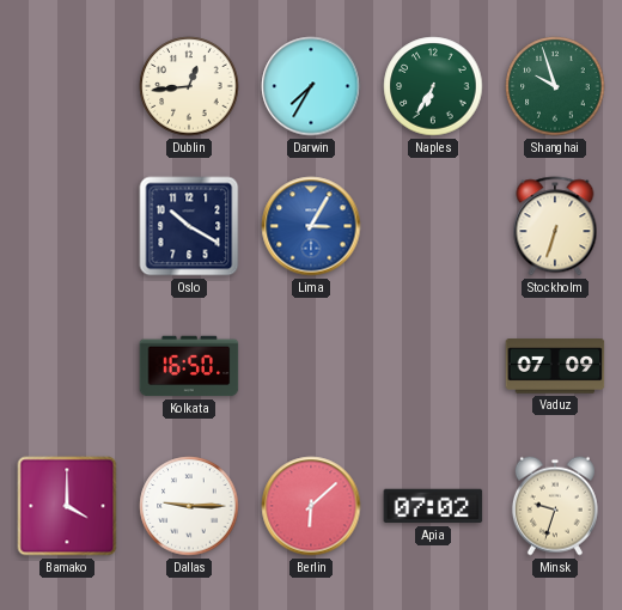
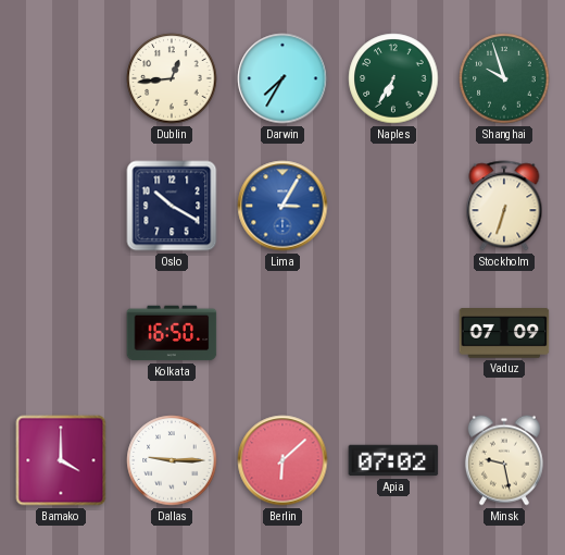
Minsk: 9:33 -> 9:28 (504, 460)
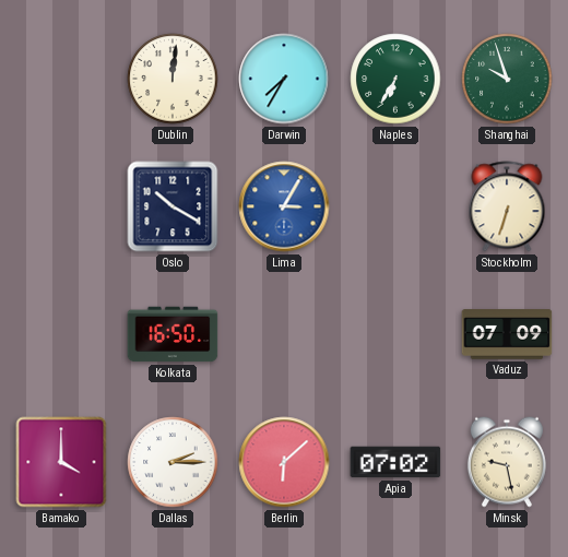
Dublin: 12:44 -> 12:01 (173, 79)
Dallas: 9:15 -> 2:15 (173, 462)
